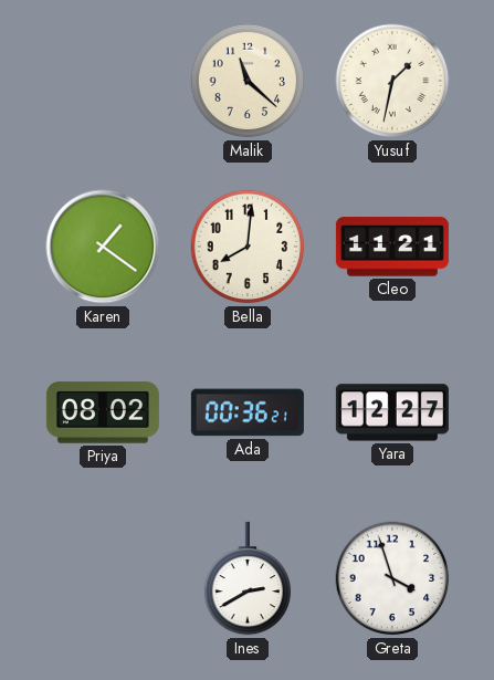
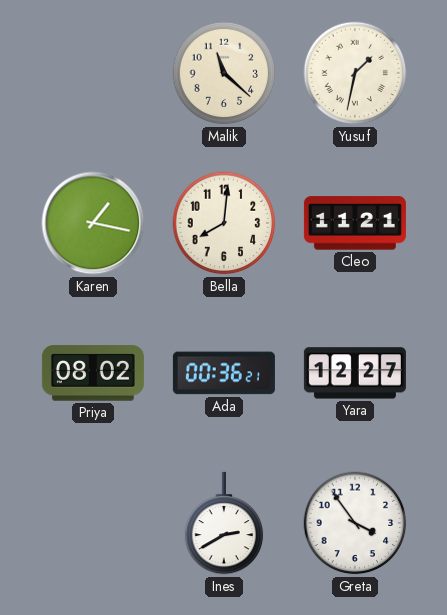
Karen: 1:21 -> 1:17 (93, 223)
Greta: 3:57 -> 3:54 (355, 523)
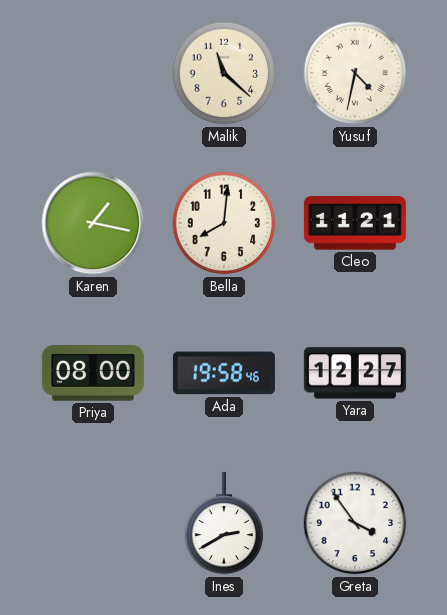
Yusuf: 1:32 -> 4:32 (355, 73)
Priya: 08:02 -> 08:00 (93, 373)
Ada: 00:36 -> 19:58 (224, 373)
